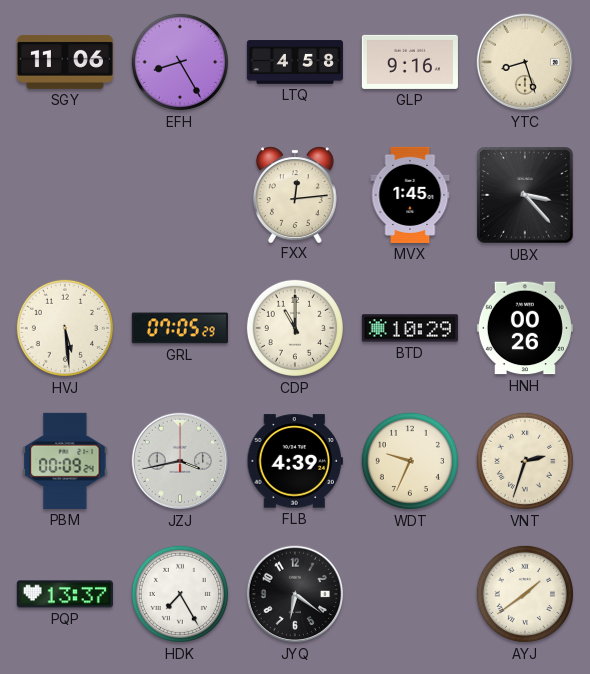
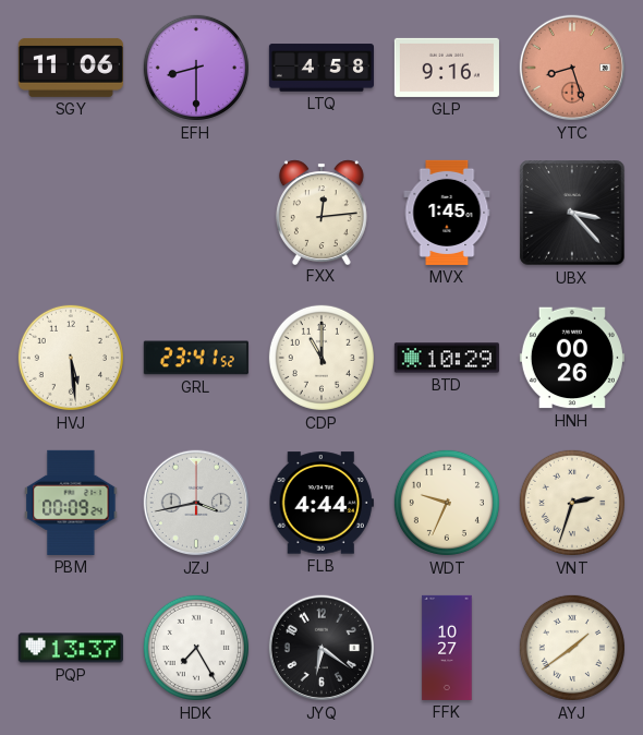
EFH: 8:25 -> 8:30 (196, 68)
YTC dial: cream -> salmon (572, 68)
GRL: 07:05 -> 23:41 (196, 358)
FLB: 4:39 -> 4:44 (321, 503)
FFK: none -> 10:27 (447, 648)
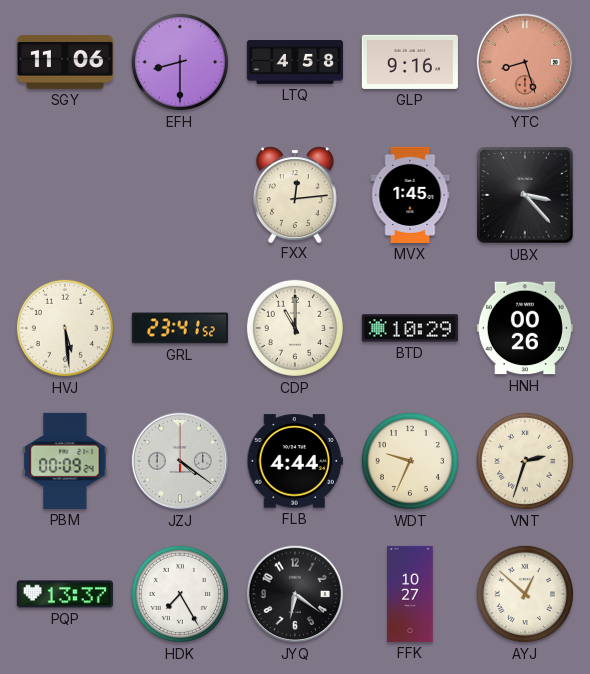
JZJ: 3:43 -> 4:21 (180, 461)
AYJ: 1:39 -> 12:52 (525, 594)
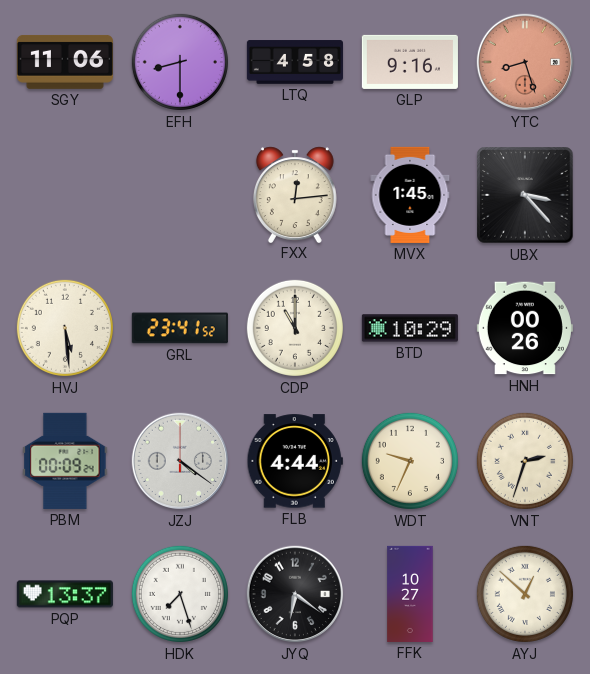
HDK: 7:25 -> 7:27 (180, 594)
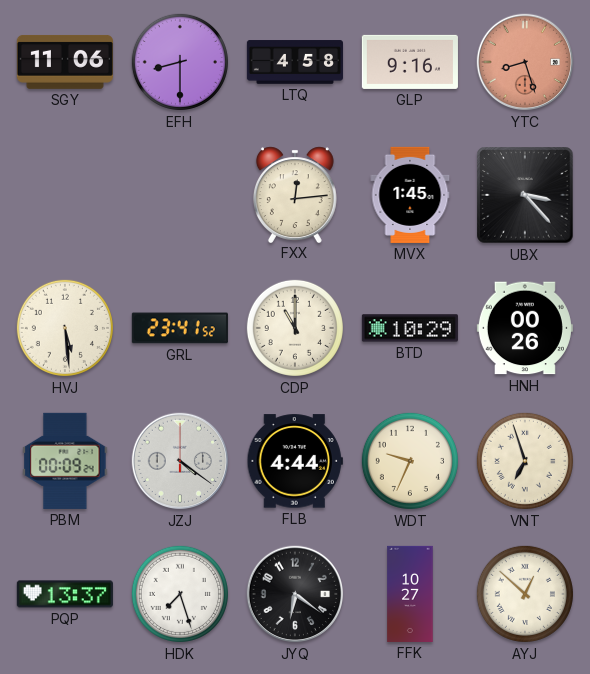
VNT: 2:33 -> 6:57 (525, 461)
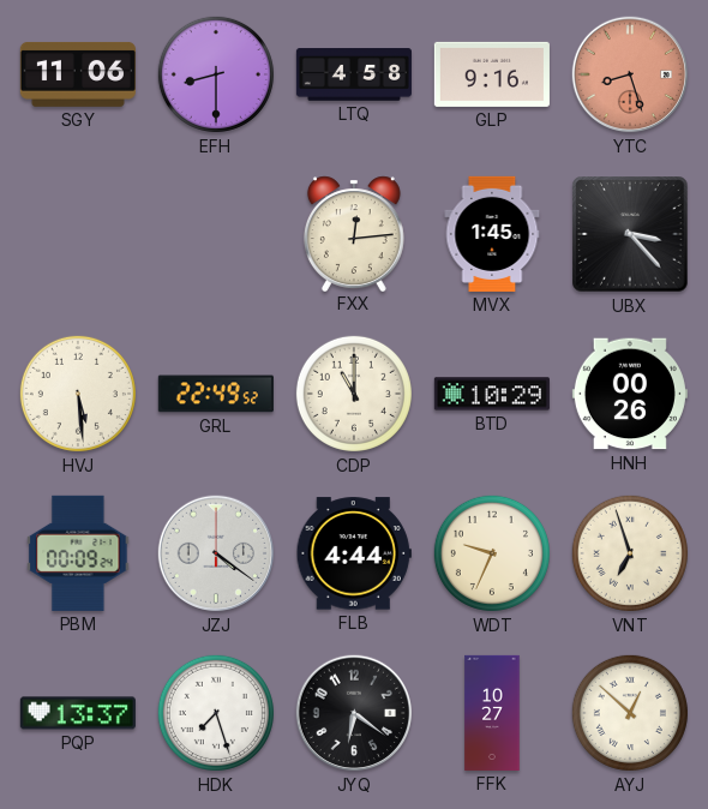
GRL: 23:41 -> 22:49 (216, 394)
